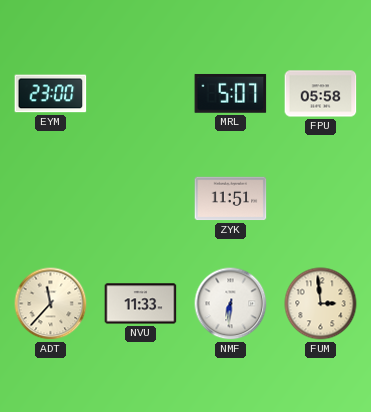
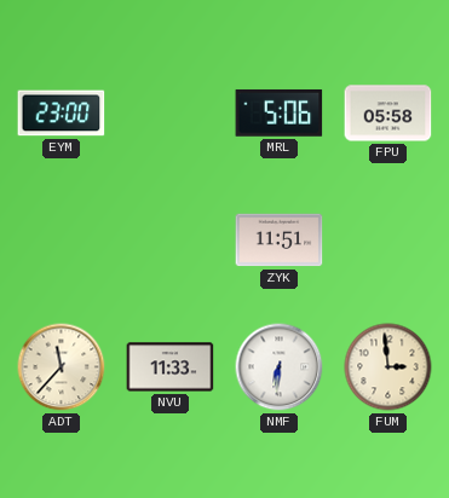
MRL: 5:07 -> 5:06 (280, 112)
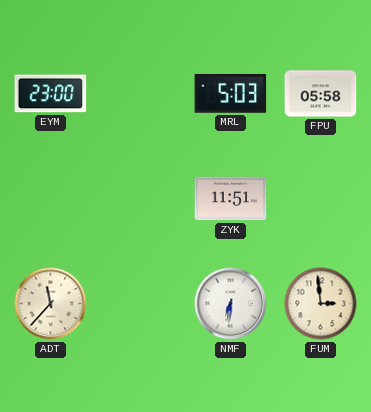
MRL: 5:06 -> 5:03 (231, 93)
NVU: 11:33 -> none (171, 367)
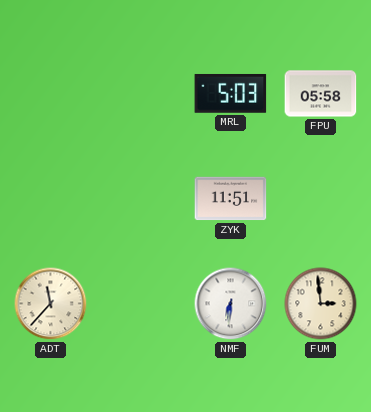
EYM: 23:00 -> none (51, 94)
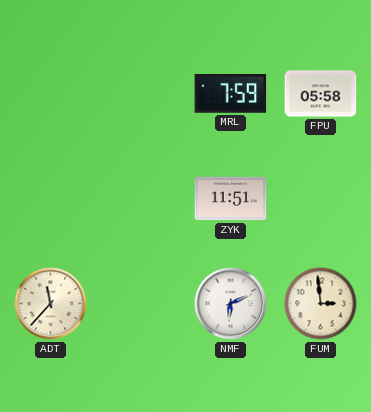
MRL: 5:03 -> 7:59 (231, 93)
NMF: 6:31 -> 6:11 (231, 304)
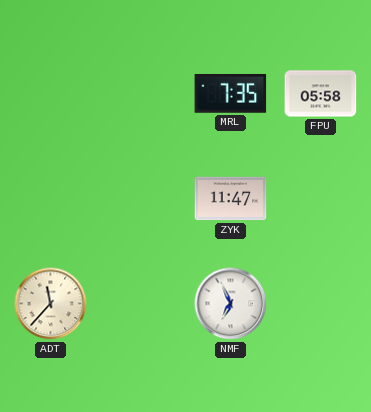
MRL: 7:59 -> 7:35 (231, 93)
ZYK: 11:51 -> 11:47 (231, 199)
NMF: 6:11 -> 6:56 (231, 304)
FUM: 2:59 -> none (321, 304)
